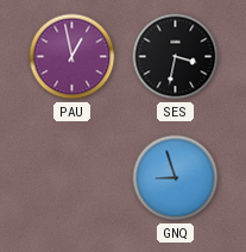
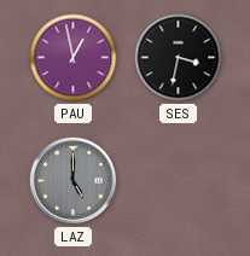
LAZ: none -> 5:00 (74, 181)
GNQ: 8:57 -> none (176, 178)
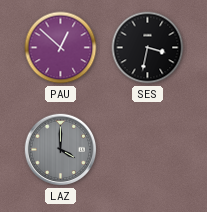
PAU: 12:58 -> 12:52 (61, 48)
LAZ: 5:00 -> 4:00 (61, 150)
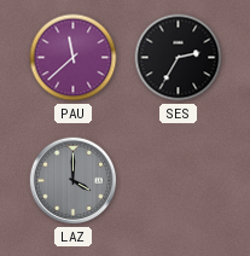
PAU: 12:52 -> 11:38 (74, 58)
SES: 3:32 -> 2:35 (179, 58)
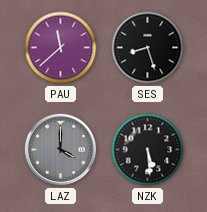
SES: 2:35 -> 8:27 (148, 48)
NZK: none -> 5:29 (148, 150)
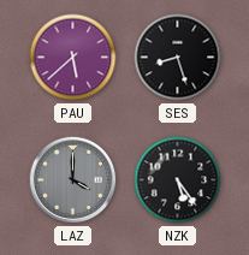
PAU: 11:38 -> 5:38 (73, 58)
NZK: 5:29 -> 5:24 (178, 180)
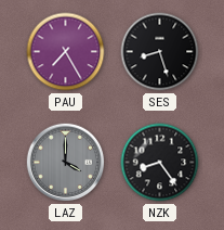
PAU: 5:38 -> 7:25 (66, 52)
NZK: 5:24 -> 8:24 (160, 163)
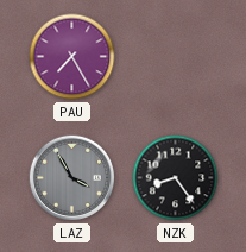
SES: 8:27 -> none (160, 52)
LAZ: 4:00 -> 3:55 (72, 178)
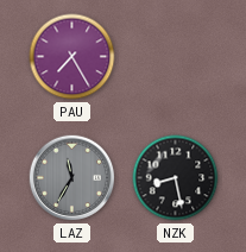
LAZ: 3:55 -> 11:35 (72, 178)
NZK: 8:24 -> 8:28 (176, 178)
